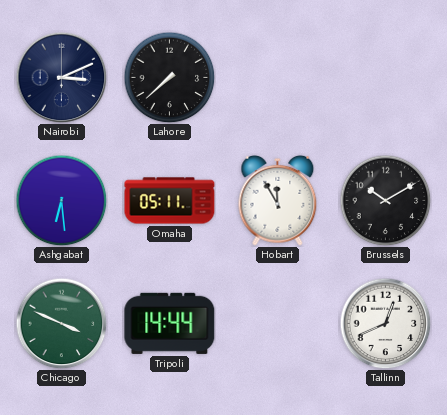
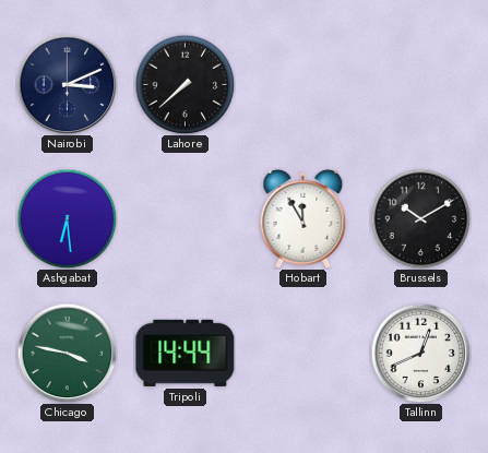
Omaha: 05:11 -> none (170, 201)
Chicago: 3:49 -> 3:47 (67, 353)
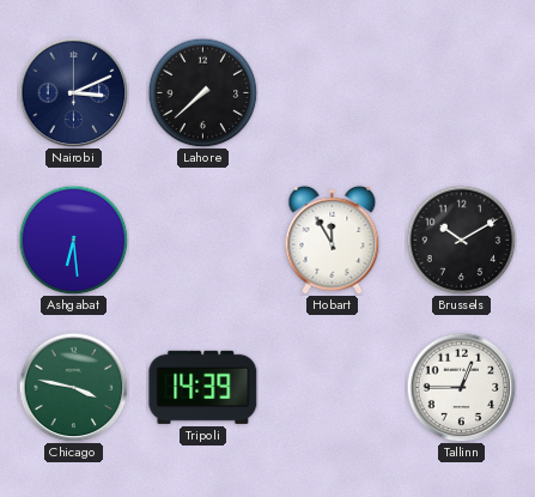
Tripoli: 14:44 -> 14:39 (203, 387)
Tallinn: 12:41 -> 12:45 (461, 387)
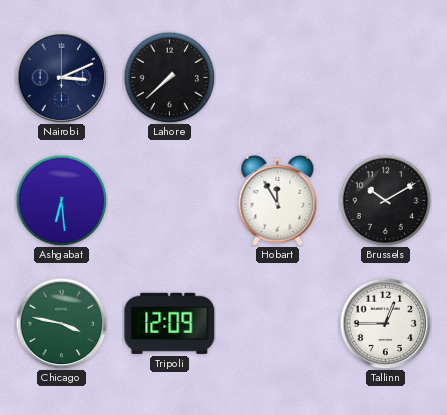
Tripoli: 14:39 -> 12:09 (170, 323)
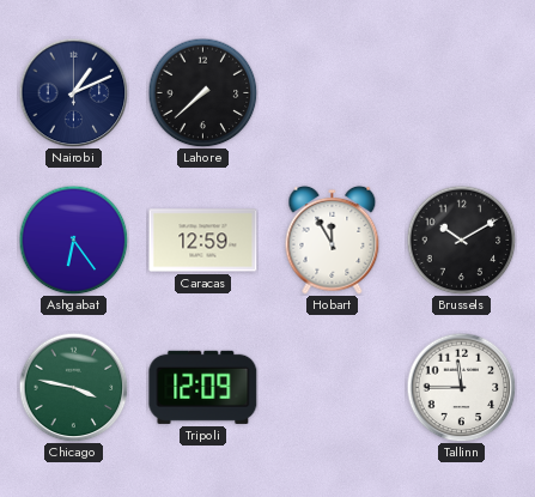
Nairobi: 3:11 -> 1:11 (73, 92)
Ashgabat: 6:29 -> 6:24 (73, 240)
Caracas: none -> 12:59 (203, 241)
Tallinn: 12:45 -> 11:45 (461, 387)
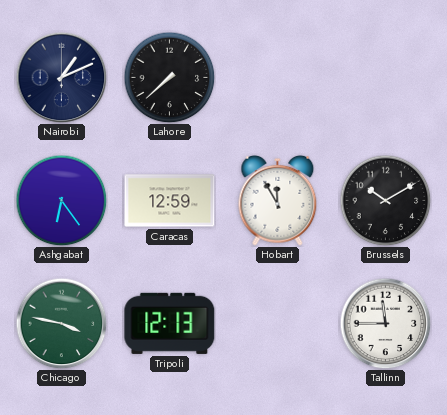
Tripoli: 12:09 -> 12:13 (170, 323)
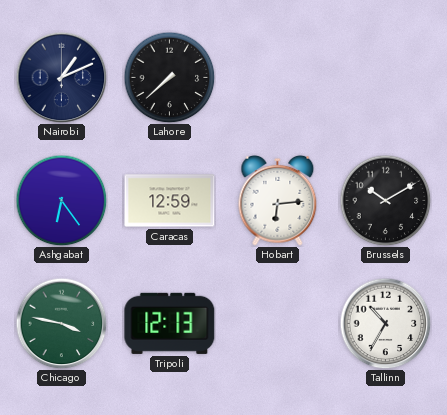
Hobart: 11:55 -> 6:14 (278, 200)
Tallinn: 11:45 -> 10:35 (385, 323)
